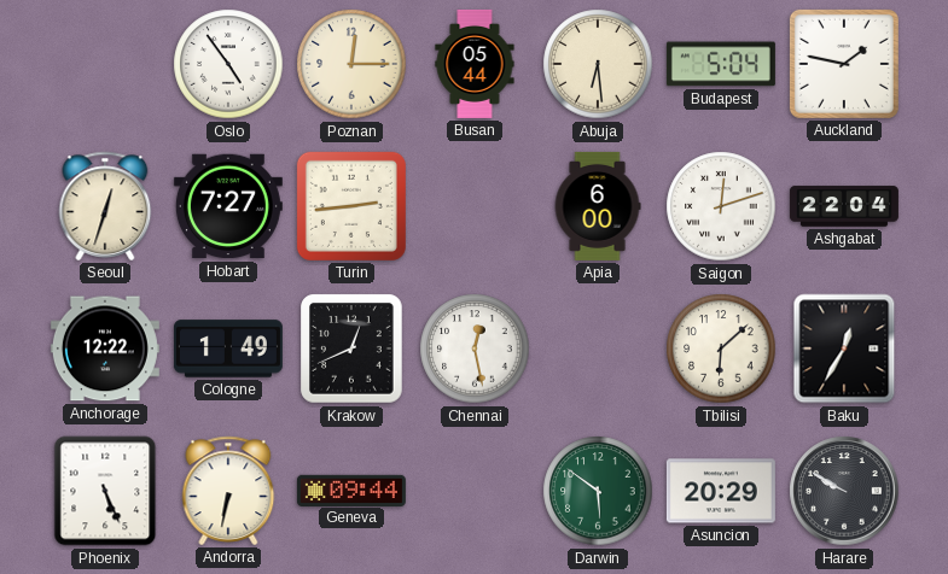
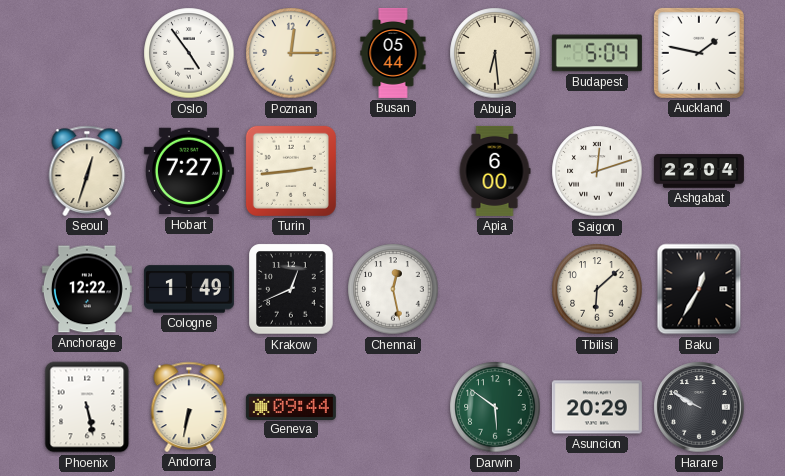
Phoenix: 5:26 -> 5:28 (87, 407)
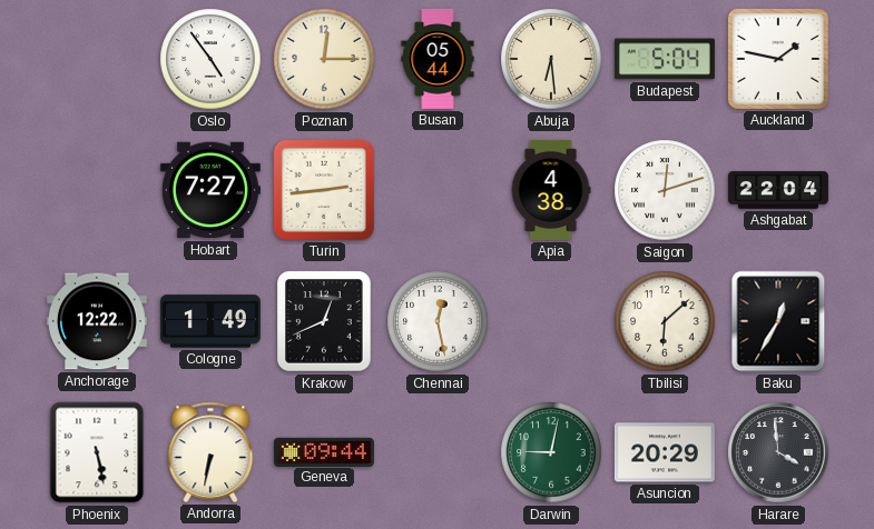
Seoul: 12:33 -> none (87, 171)
Apia: 6:00 -> 4:38 (551, 190)
Darwin: 5:51 -> 9:02 (551, 452)
Harare: 9:50 -> 3:59 (778, 452)
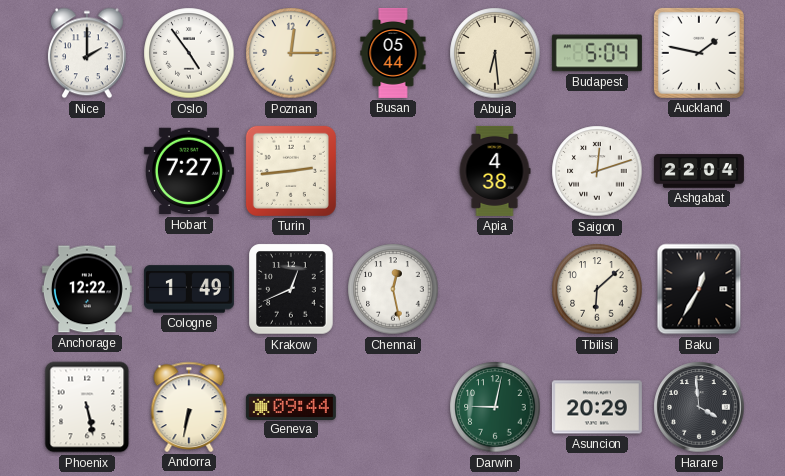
Nice: none -> 2:00 (87, 53)
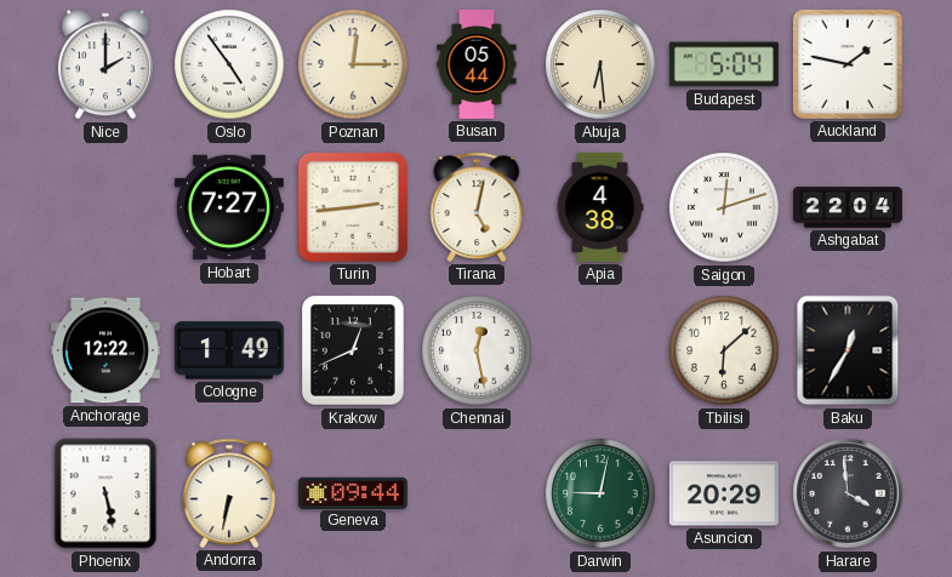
Tirana: none -> 5:02 (477, 207)
